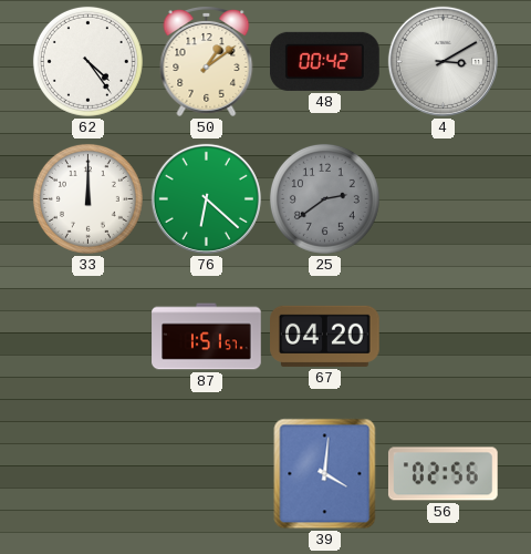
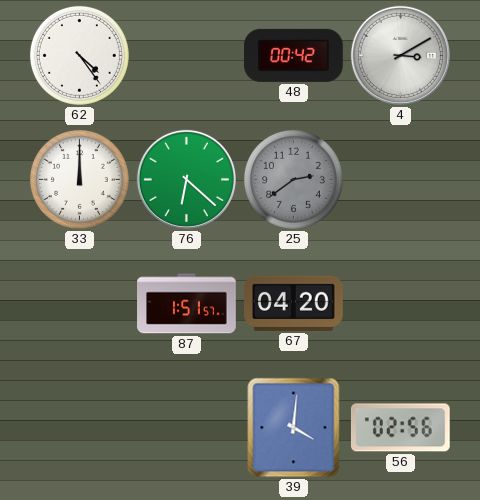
50: 1:09 -> none (207, 62)
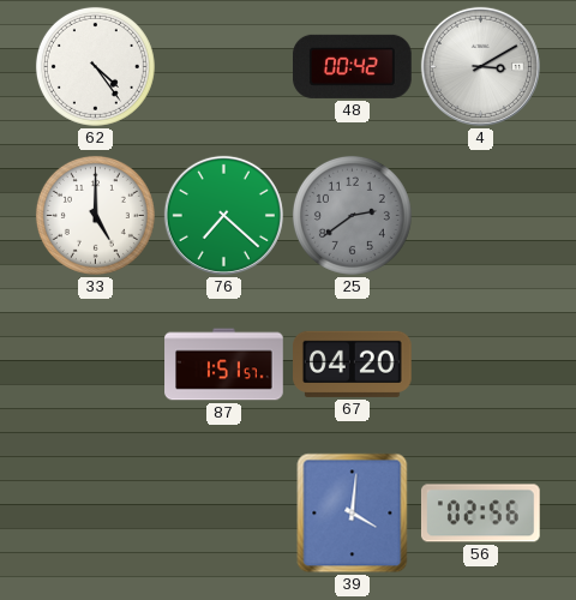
33: 12:00 -> 5:00 (95, 215)
76: 6:22 -> 7:22 (223, 215)
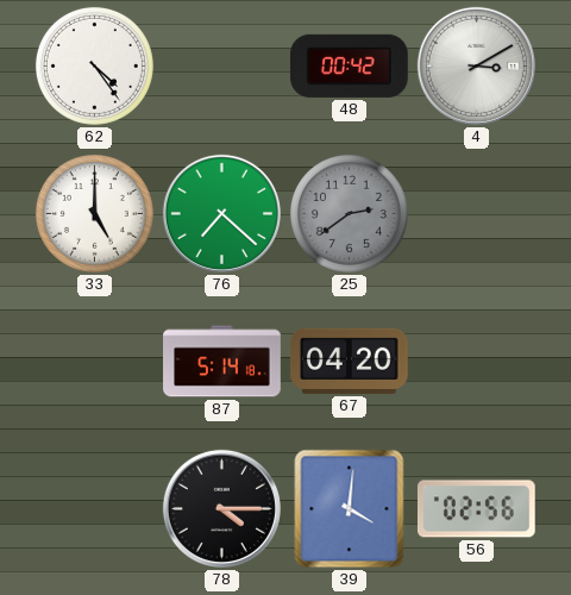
87: 1:51 -> 5:14 (222, 362)
78: none -> 4:15 (221, 508)
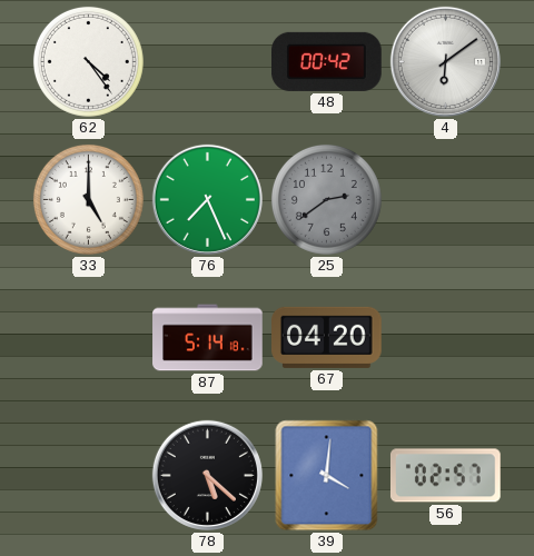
4: 3:10 -> 6:09 (445, 61)
76: 7:22 -> 7:26 (207, 199)
78: 4:15 -> 5:22 (207, 475)
56: 02:56 -> 02:57 (446, 476)
